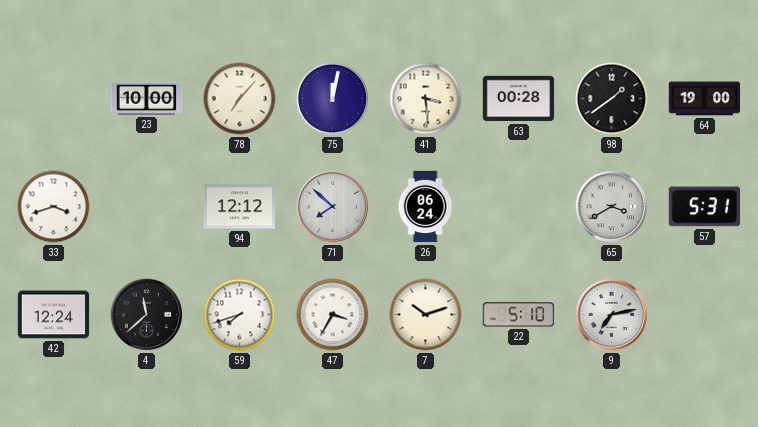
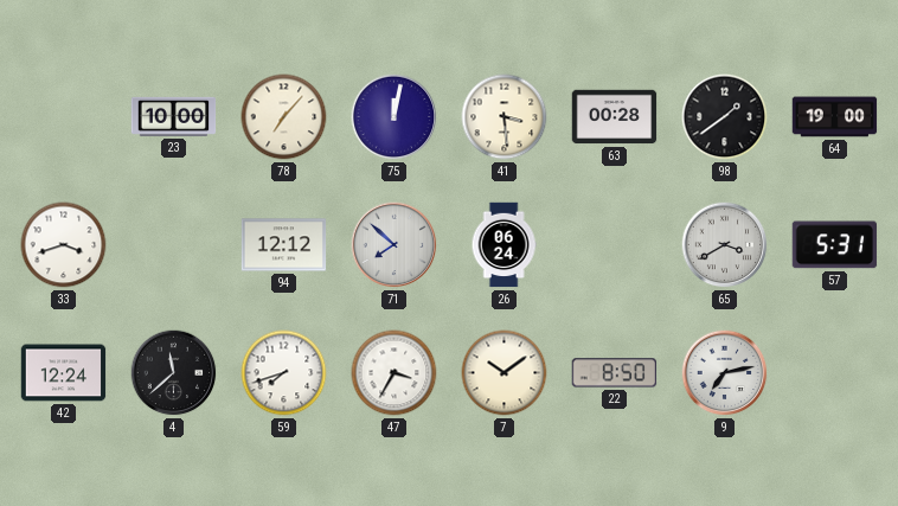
7: 10:12 -> 10:09 (505, 373)
22: 5:10 -> 8:50 (615, 373)
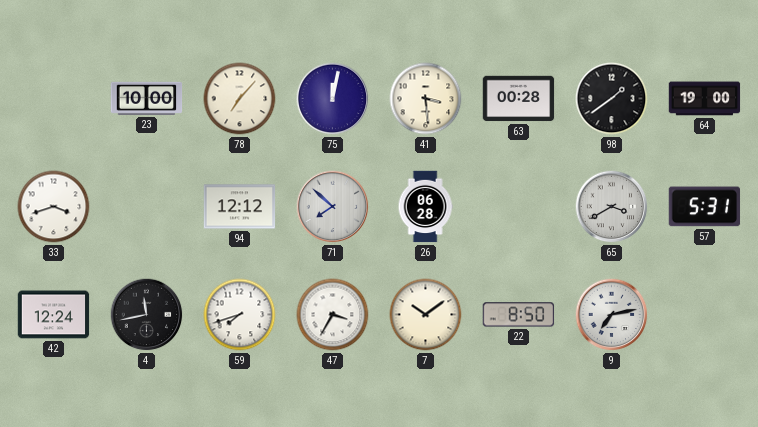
26: 06:24 -> 06:28 (425, 207)
4: 11:38 -> 11:43 (147, 315)
